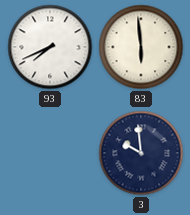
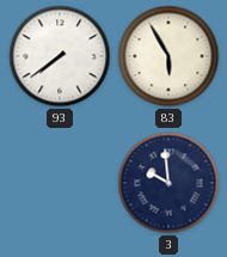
93: 7:41 -> 7:39 (60, 56)
83: 5:59 -> 5:55 (168, 56)
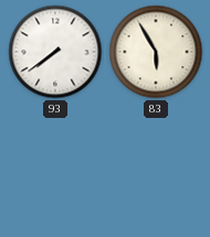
3: 9:59 -> none (168, 183)
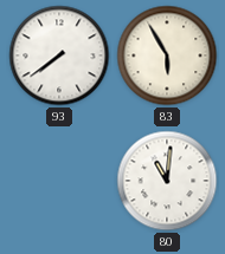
80: none -> 11:01 (167, 181)
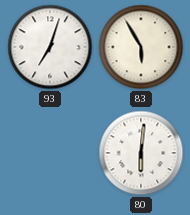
93: 7:39 -> 7:03 (50, 47)
80: 11:01 -> 6:01 (141, 153)
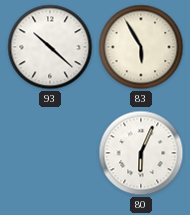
93: 7:03 -> 10:22 (50, 47)
80: 6:01 -> 6:04 (141, 153)
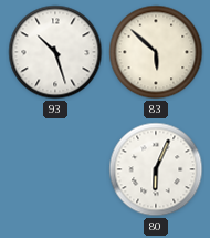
93: 10:22 -> 10:27 (55, 52)
83: 5:55 -> 5:52 (156, 52)
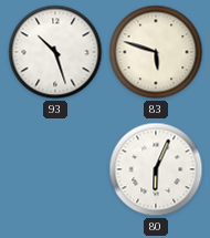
83: 5:52 -> 5:48 (156, 52)
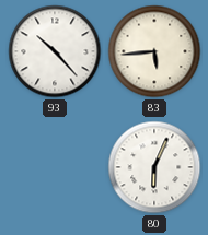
93: 10:27 -> 10:23 (55, 51)
83: 5:48 -> 5:44 (154, 51)
